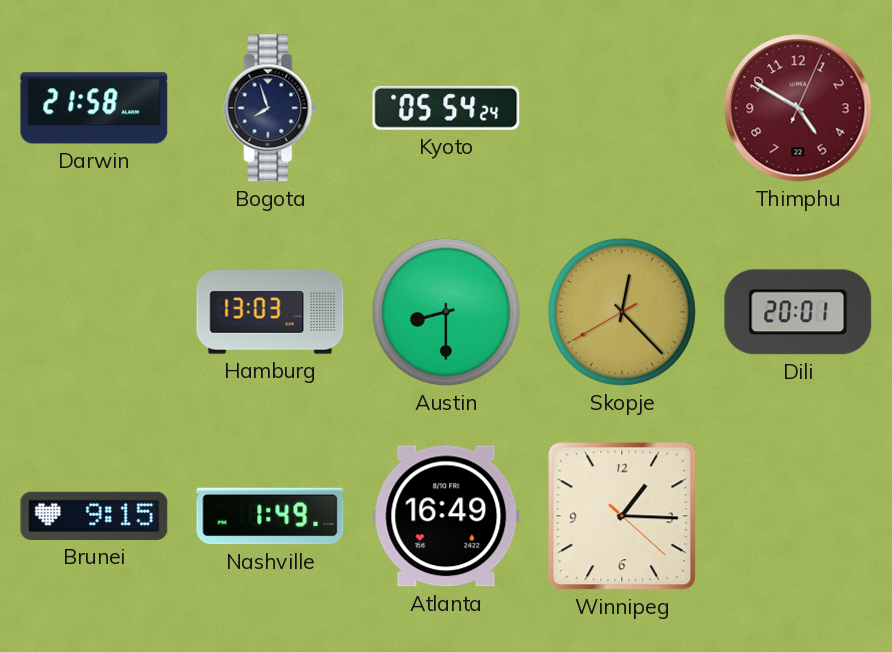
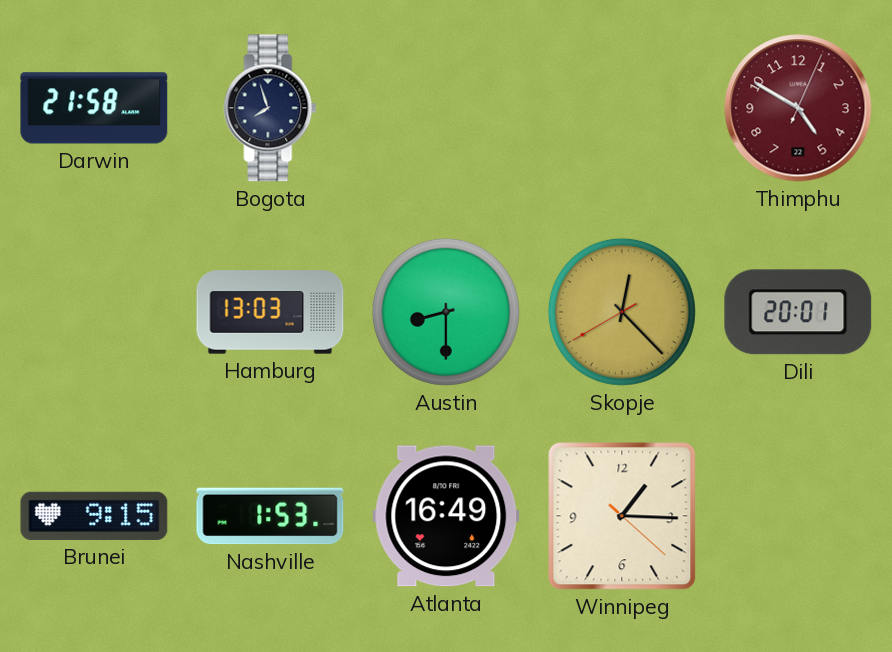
Kyoto: 05:54 -> none (446, 108)
Nashville: 1:49 -> 1:53 (270, 516)
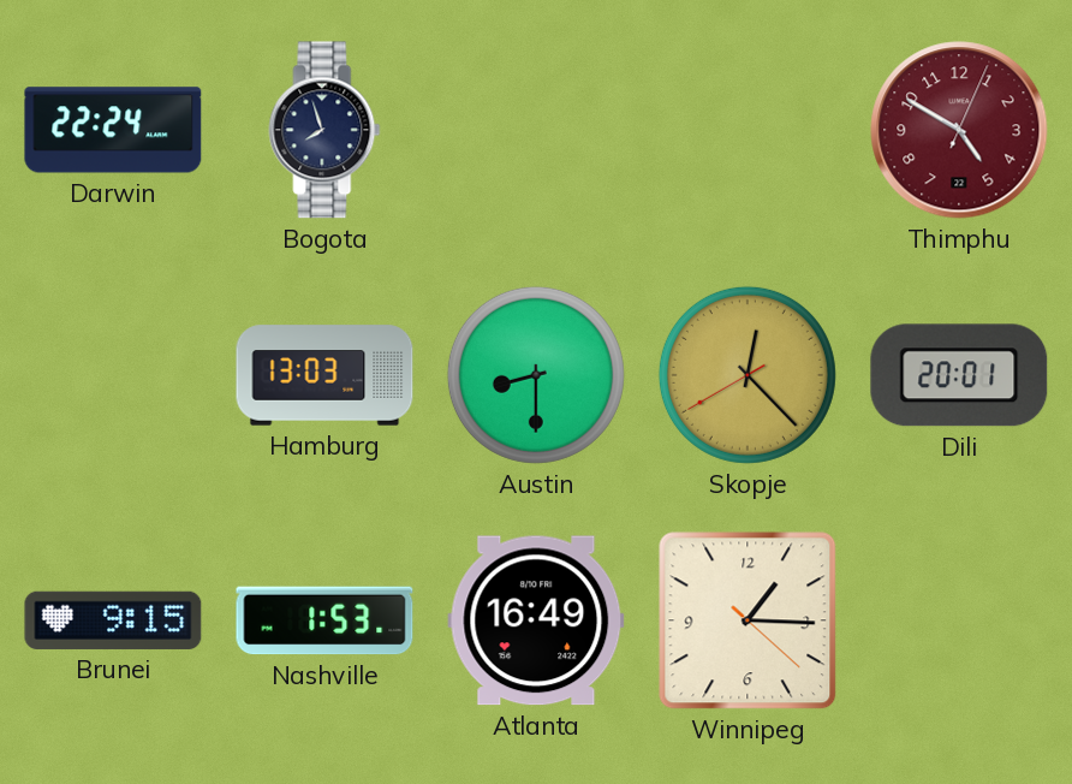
Darwin: 21:58 -> 22:24 (113, 130)
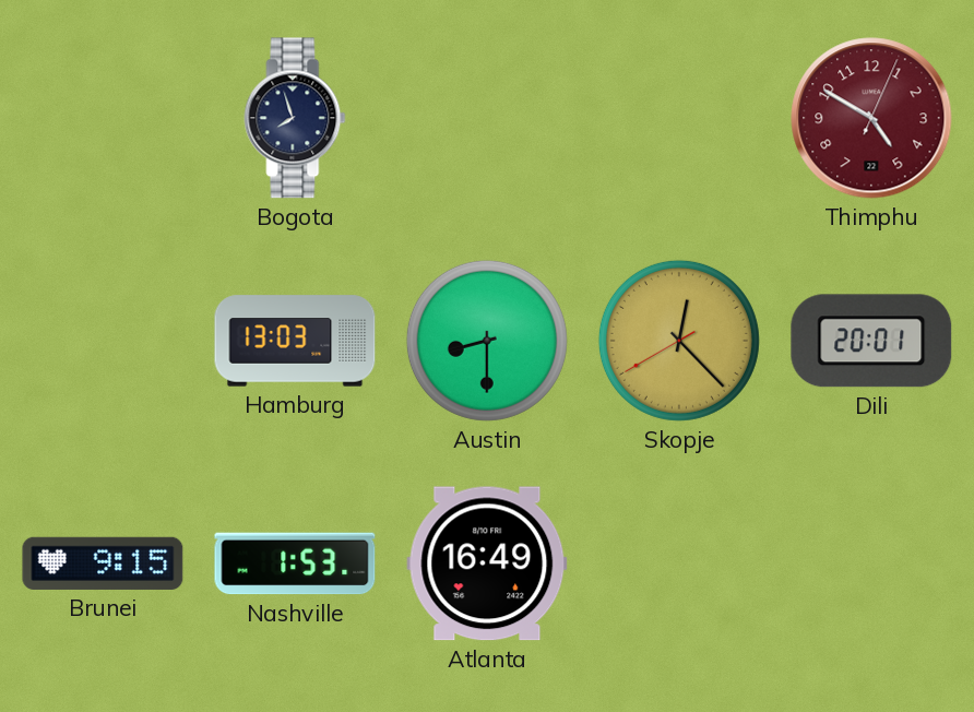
Darwin: 22:24 -> none (113, 130)
Winnipeg: 1:15 -> none (748, 620)
